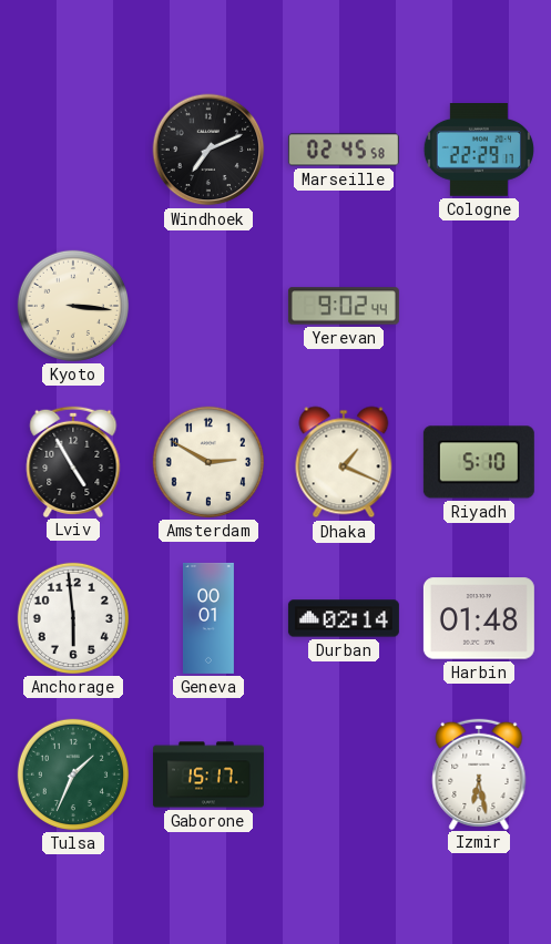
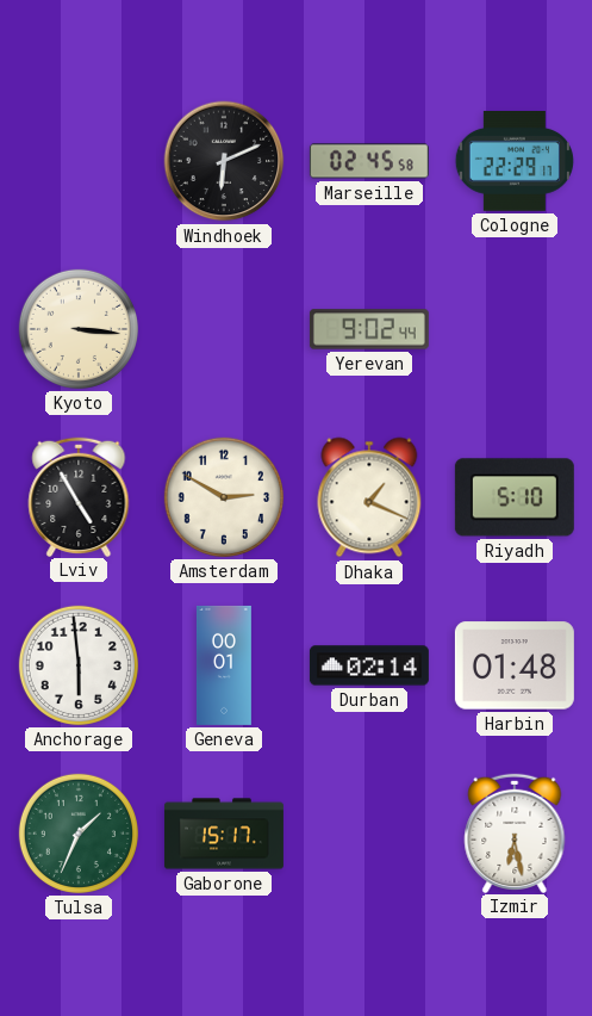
Windhoek: 7:11 -> 6:11 (224, 161)
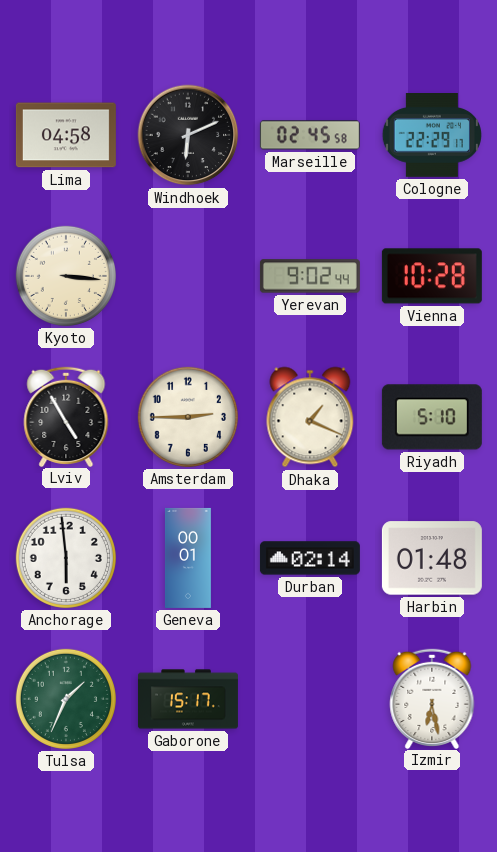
Lima: none -> 04:58 (66, 135)
Vienna: none -> 10:28 (432, 276)
Amsterdam: 2:50 -> 2:45 (188, 417)
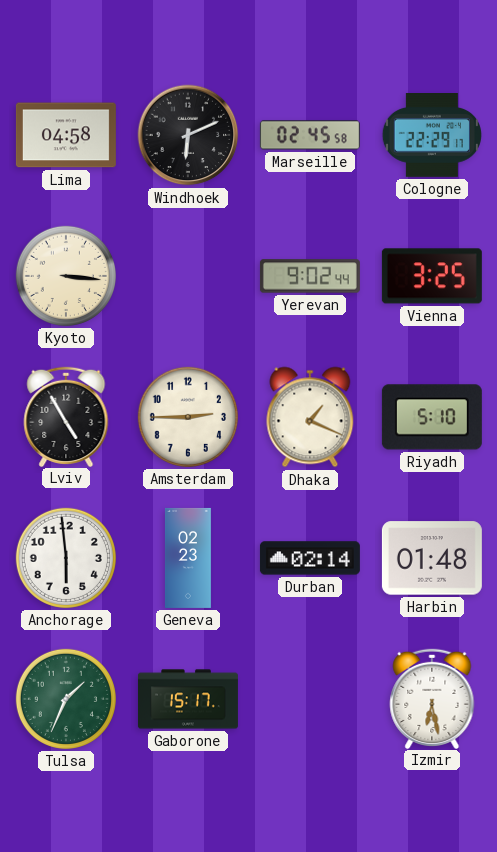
Vienna: 10:28 -> 3:25 (432, 276)
Geneva: 00:01 -> 02:23 (188, 558)
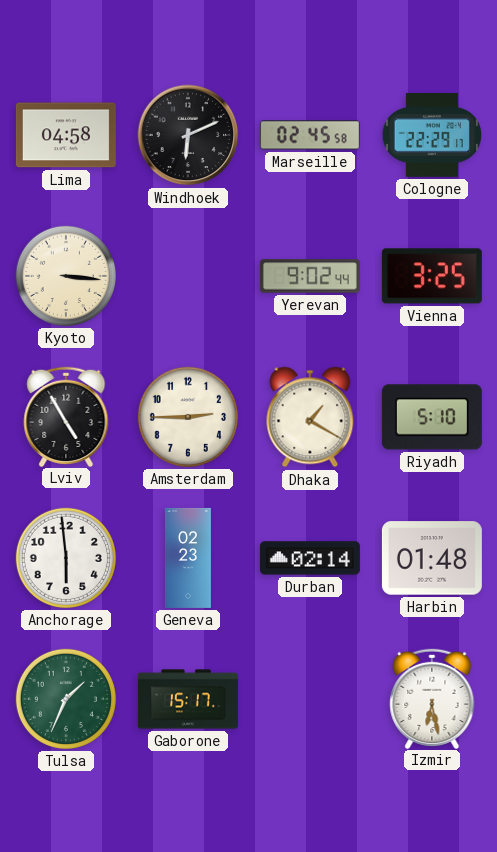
Dhaka: 1:19 -> 1:20 (310, 417)
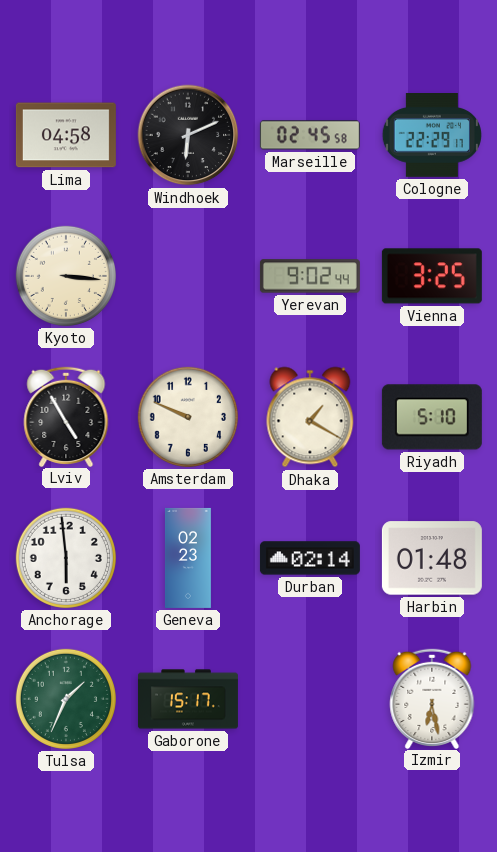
Amsterdam: 2:45 -> 9:49 (188, 417)
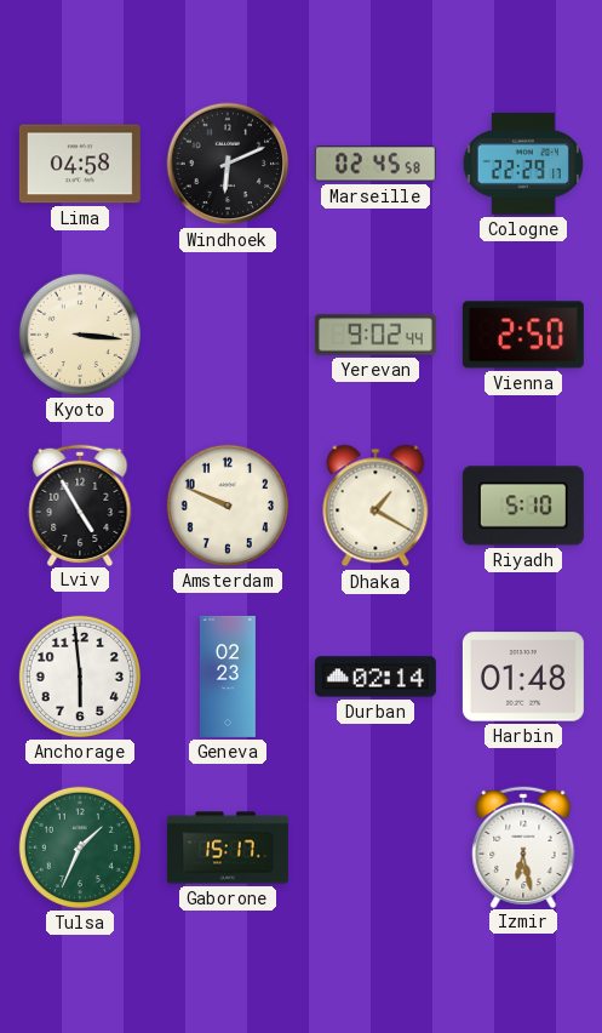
Vienna: 3:25 -> 2:50 (523, 335)
